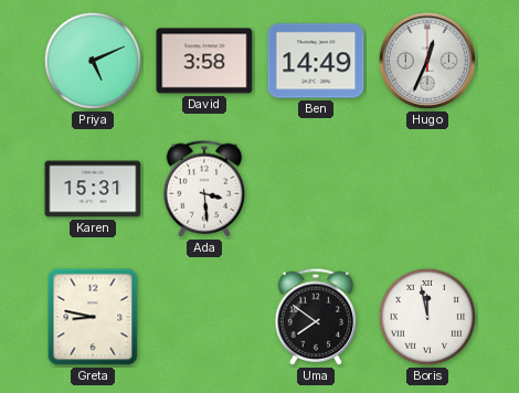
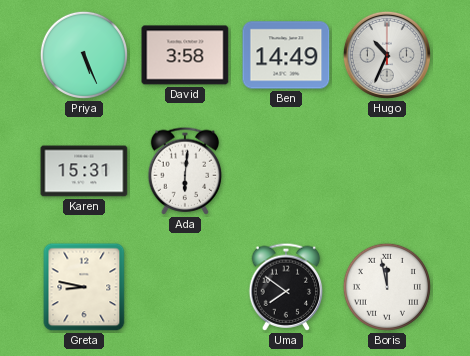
Priya: 5:11 -> 5:26 (84, 55)
Hugo: 12:34 -> 10:34 (387, 55)
Ada: 3:29 -> 6:01 (185, 171)
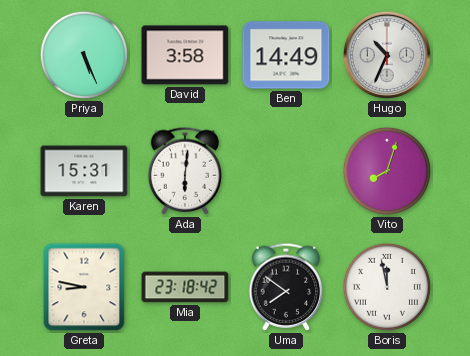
Vito: none -> 8:03 (387, 171)
Mia: none -> 23:18 (185, 287)
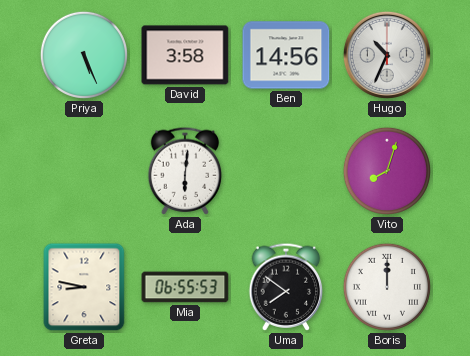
Ben: 14:49 -> 14:56 (286, 55)
Karen: 15:31 -> none (84, 171)
Mia: 23:18 -> 06:55 (185, 287)
Boris: 11:58 -> 12:00 (387, 287)
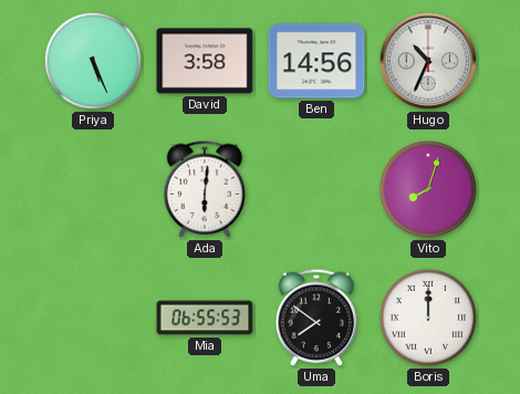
Greta: 8:47 -> none (84, 287)
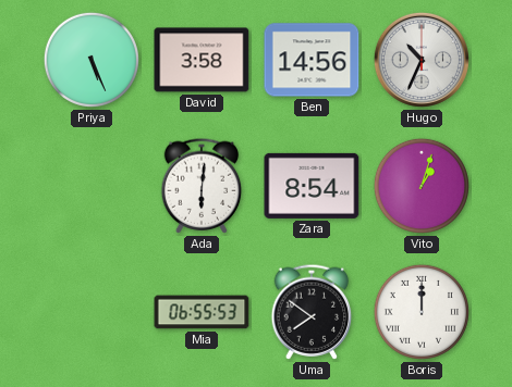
Zara: none -> 8:54 (312, 186)
Vito: 8:03 -> 1:03 (422, 186)
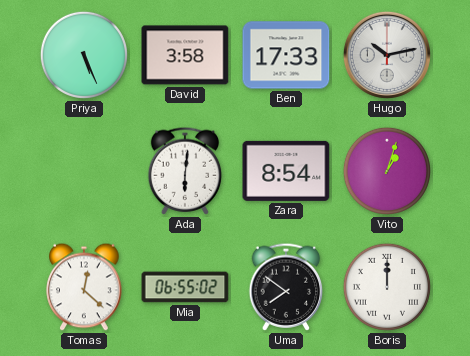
Ben: 14:56 -> 17:33 (286, 55)
Hugo: 10:34 -> 10:13 (387, 55)
Tomas: none -> 12:22 (84, 287)
Mia: 06:55:53 -> 06:55:02 (185, 287)
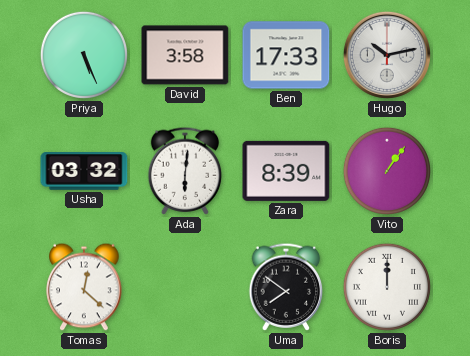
Usha: none -> 03:32 (84, 171)
Zara: 8:54 -> 8:39 (286, 171)
Vito: 1:03 -> 1:06 (387, 171)
Mia: 06:55 -> none (185, 287)
